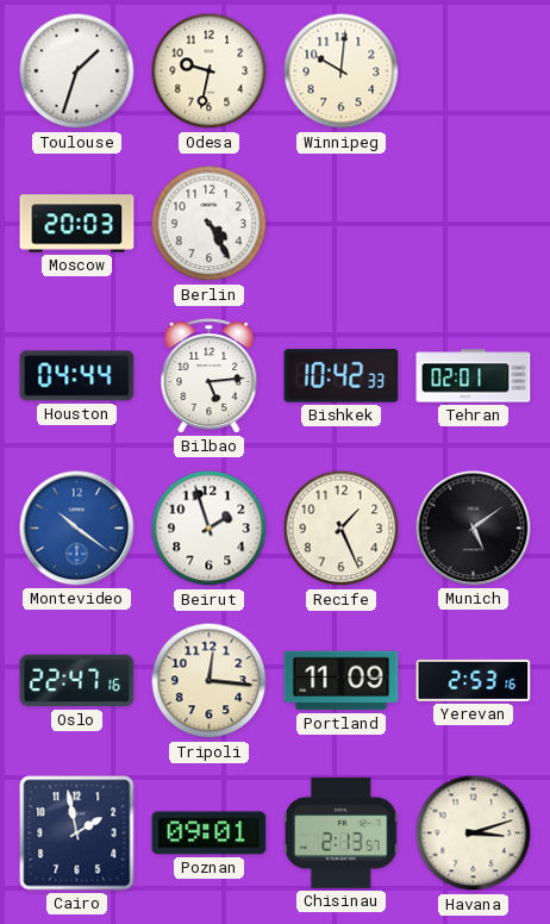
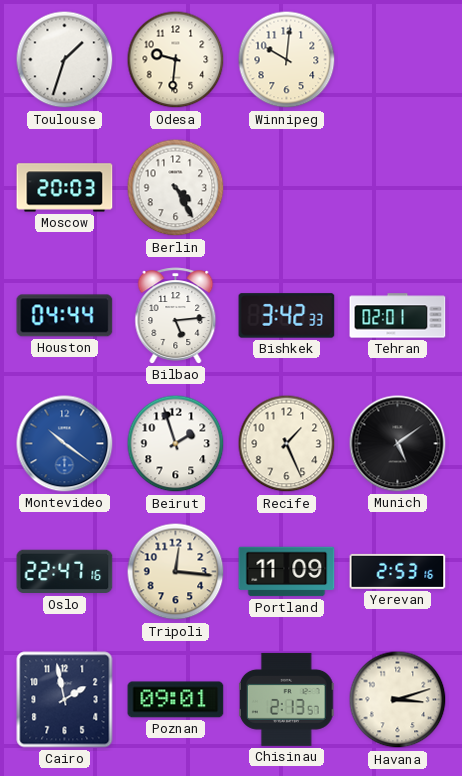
Odesa: 9:32 -> 9:31 (176, 60)
Bishkek: 10:42 -> 3:42 (287, 316)
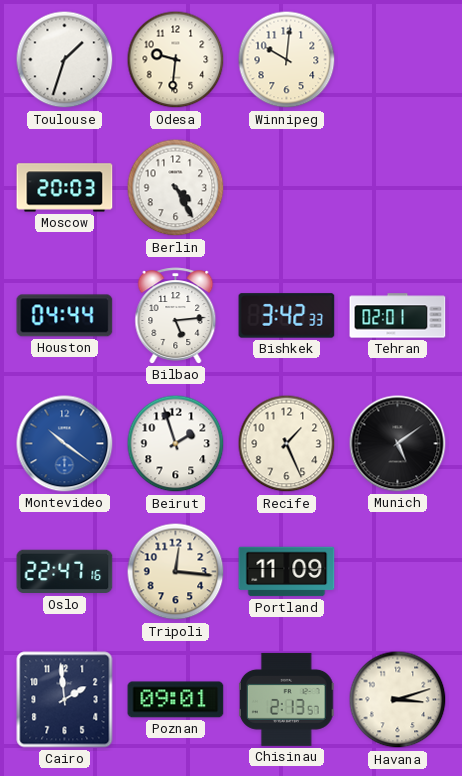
Yerevan: 2:53 -> none (398, 571)
Cairo: 1:58 -> 1:59 (65, 700)
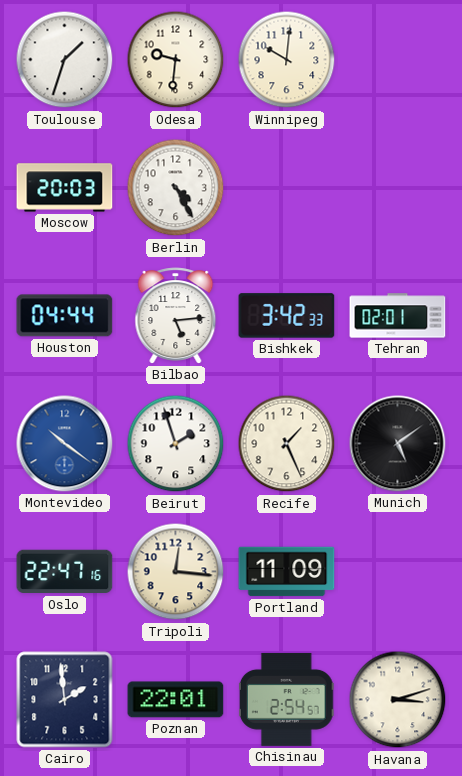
Poznan: 09:01 -> 22:01 (176, 700)
Chisinau: 2:13 -> 2:54 (286, 699)
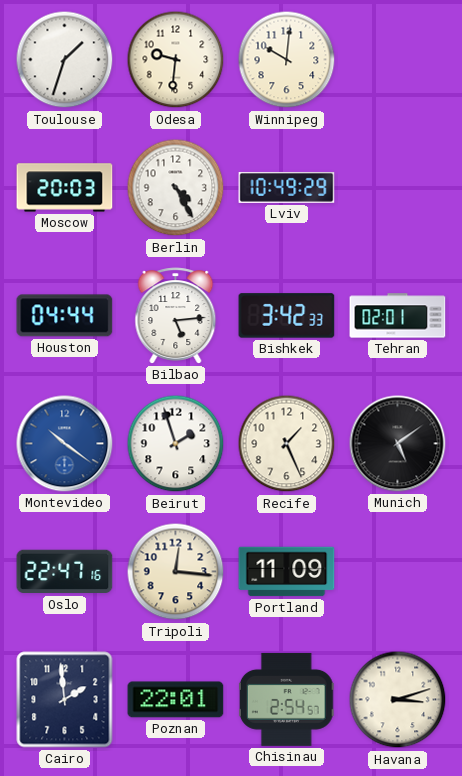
Lviv: none -> 10:49 (287, 187)
